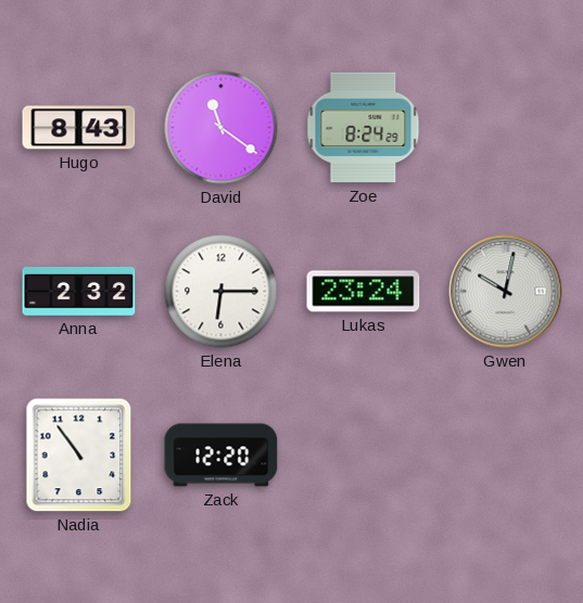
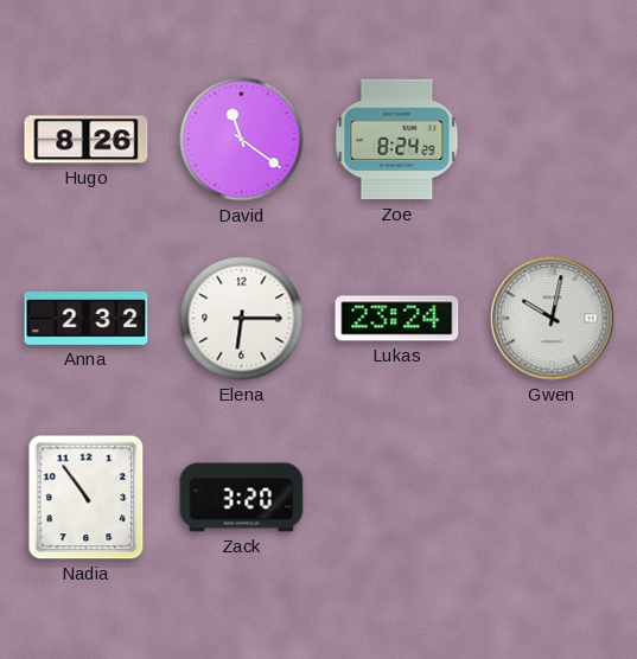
Hugo: 8:43 -> 8:26 (87, 140)
Zack: 12:20 -> 3:20 (242, 498)
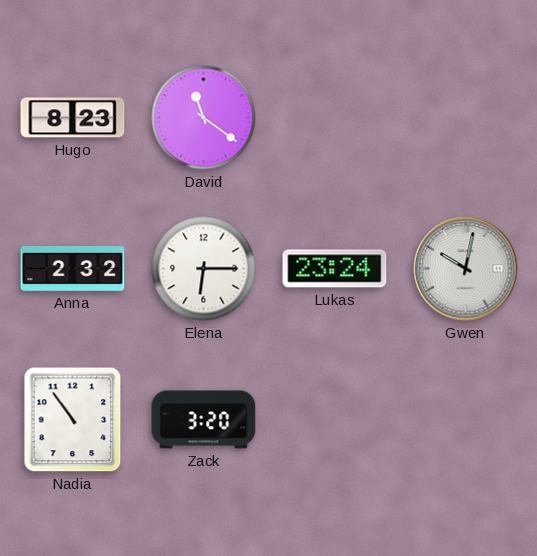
Hugo: 8:26 -> 8:23 (73, 118)
Zoe: 8:24 -> none (397, 140)
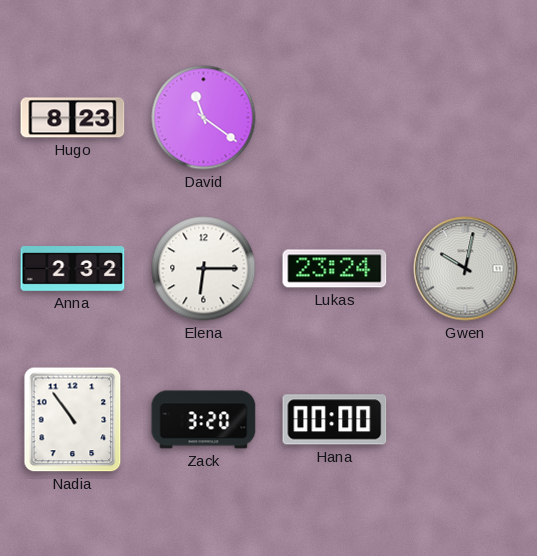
Hana: none -> 00:00 (335, 420)
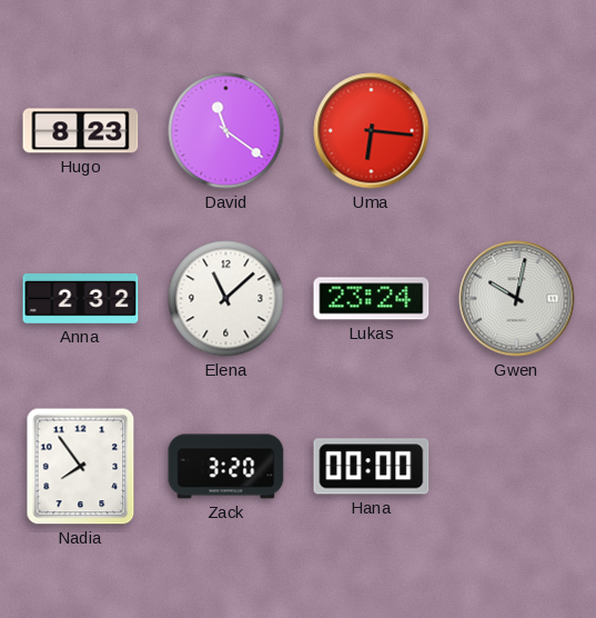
Uma: none -> 6:16 (372, 131)
Elena: 6:15 -> 11:08 (226, 299)
Nadia: 10:54 -> 7:54 (81, 467)
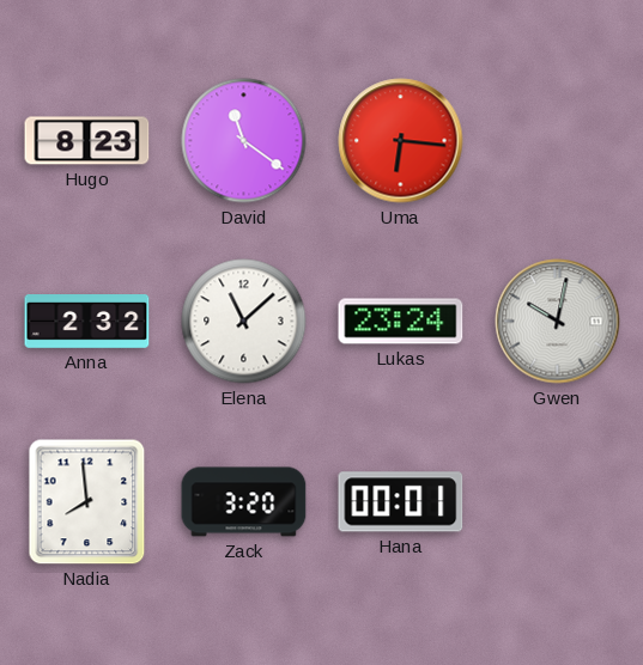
Nadia: 7:54 -> 7:59 (87, 502)
Hana: 00:00 -> 00:01 (401, 502)
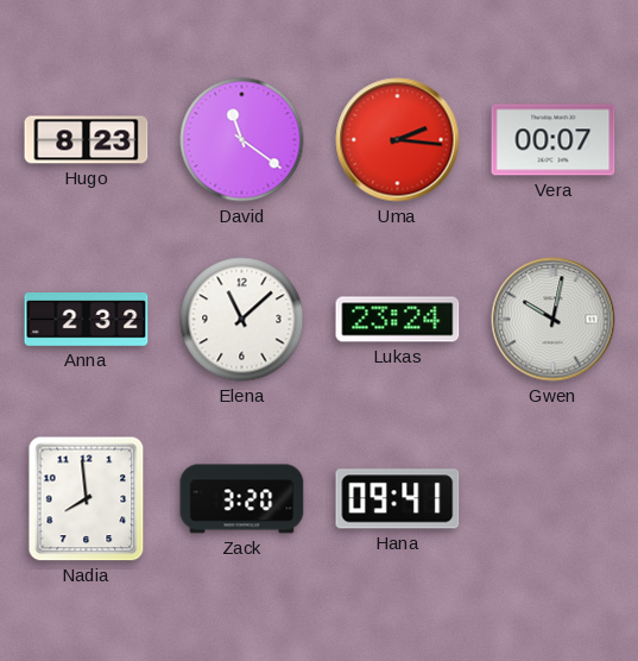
Uma: 6:16 -> 2:16 (398, 140)
Vera: none -> 00:07 (554, 140)
Hana: 00:01 -> 09:41 (398, 499)
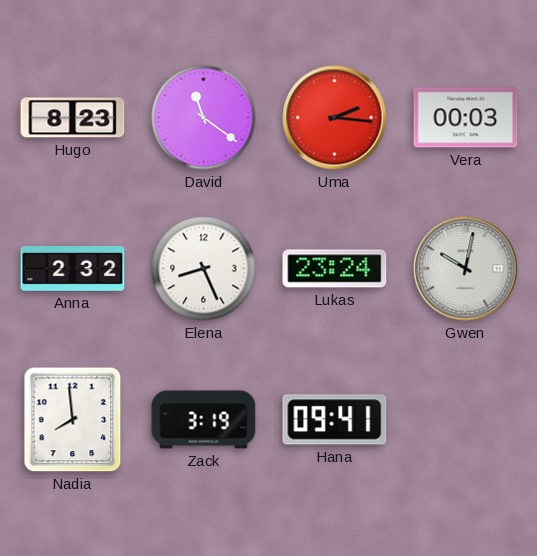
Vera: 00:07 -> 00:03 (466, 118)
Elena: 11:08 -> 8:26 (204, 269)
Zack: 3:20 -> 3:19 (204, 420)
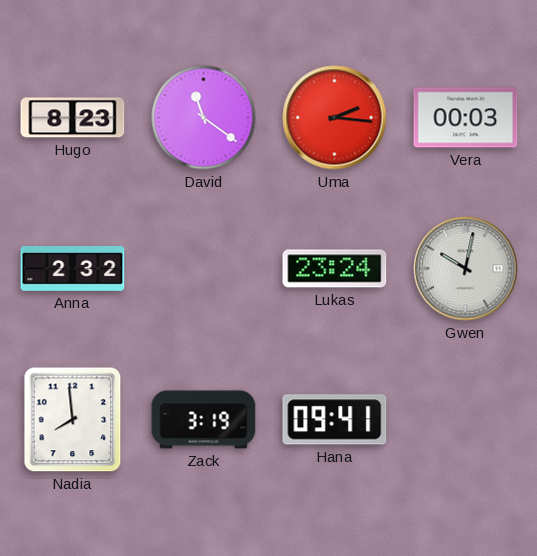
Elena: 8:26 -> none (204, 269)
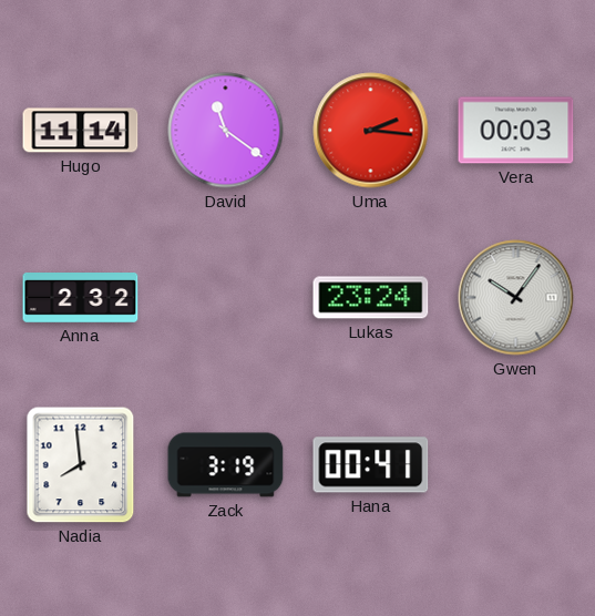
Hugo: 8:23 -> 11:14 (81, 131)
Gwen: 10:02 -> 10:06 (516, 298)
Hana: 09:41 -> 00:41 (371, 465)
